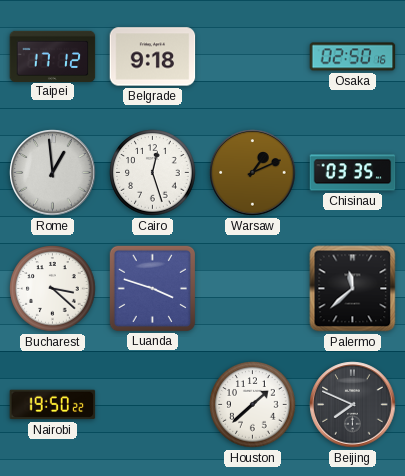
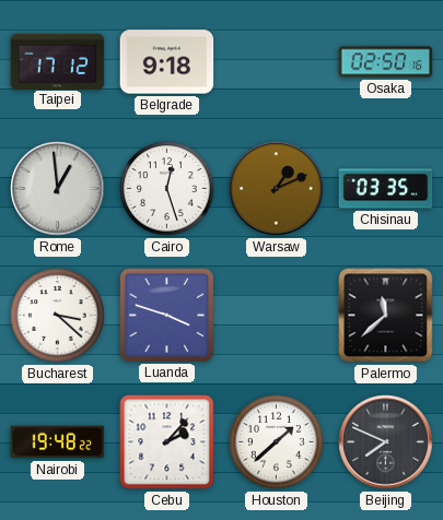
Nairobi: 19:50 -> 19:48 (58, 442)
Cebu: none -> 2:07 (167, 442)
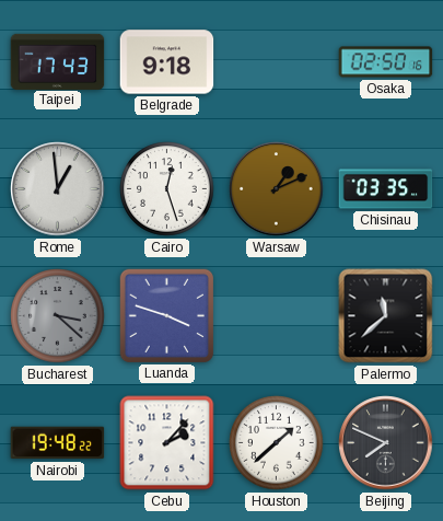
Taipei: 17:12 -> 17:43 (58, 61)
Bucharest dial: white -> grey (58, 316)
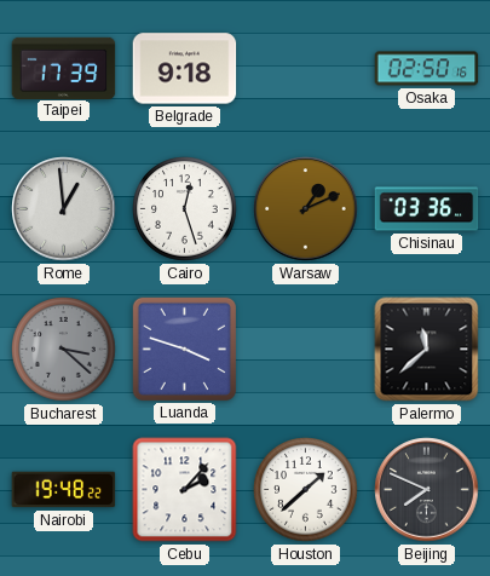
Taipei: 17:43 -> 17:39 (64, 68)
Chisinau: 03:35 -> 03:36 (427, 209)
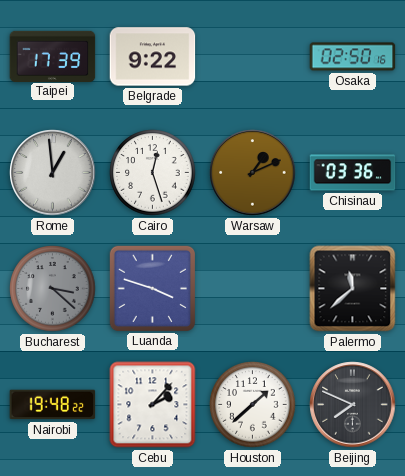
Belgrade: 9:18 -> 9:22 (153, 57)
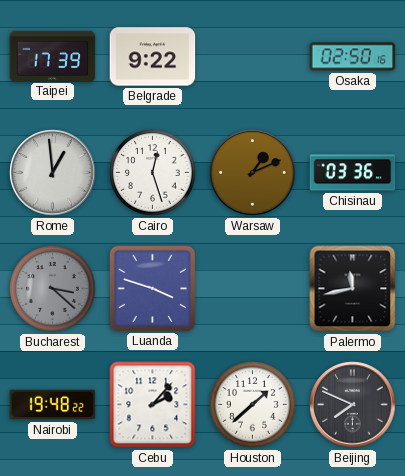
Palermo: 11:38 -> 11:43 (353, 289)
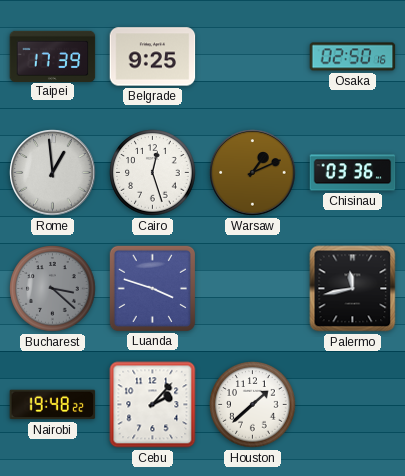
Belgrade: 9:22 -> 9:25 (153, 57)
Beijing: 7:49 -> none (353, 405)
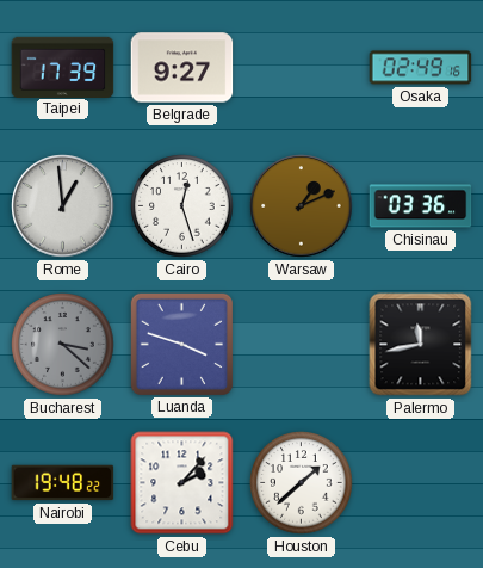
Belgrade: 9:25 -> 9:27 (182, 68)
Osaka: 02:50 -> 02:49 (421, 68)
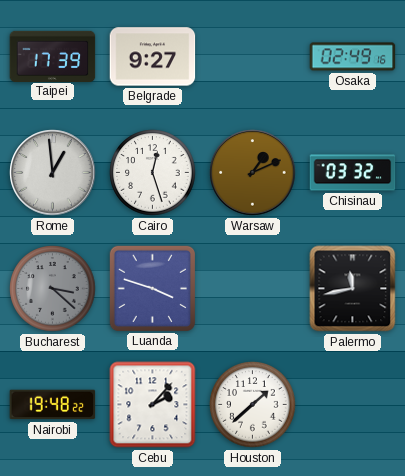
Chisinau: 03:36 -> 03:32 (353, 173)
